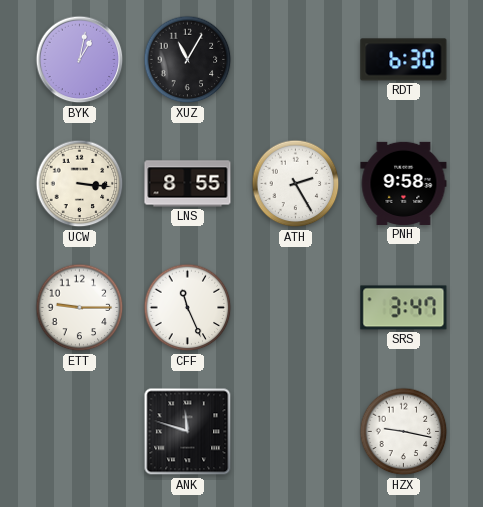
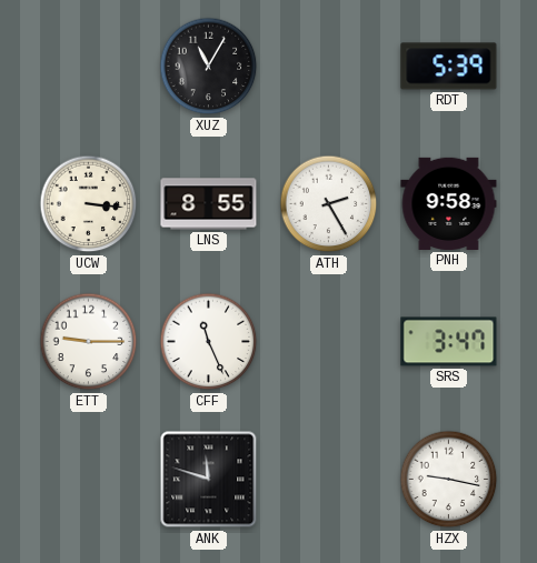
BYK: 1:02 -> none (80, 60)
RDT: 6:30 -> 5:39 (449, 67)
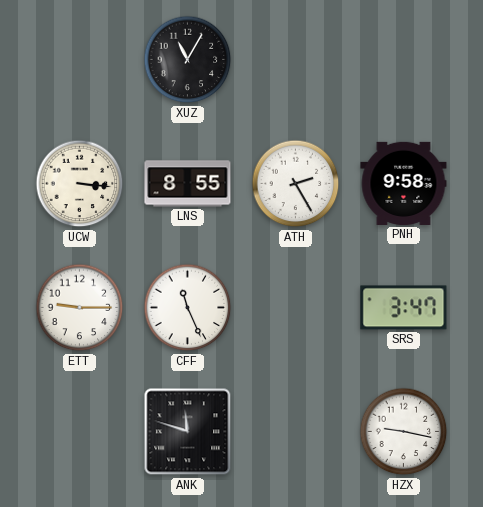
RDT: 5:39 -> none (449, 67)
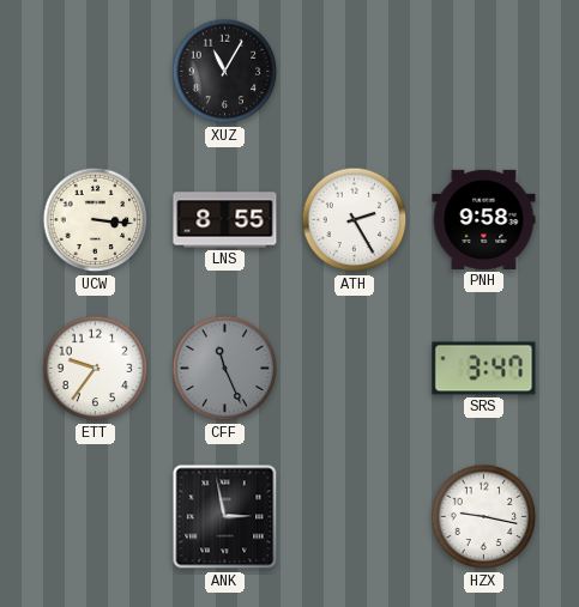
ETT: 9:15 -> 9:36 (96, 369)
CFF dial: white -> grey (225, 369)
ANK: 11:48 -> 2:58 (225, 517)
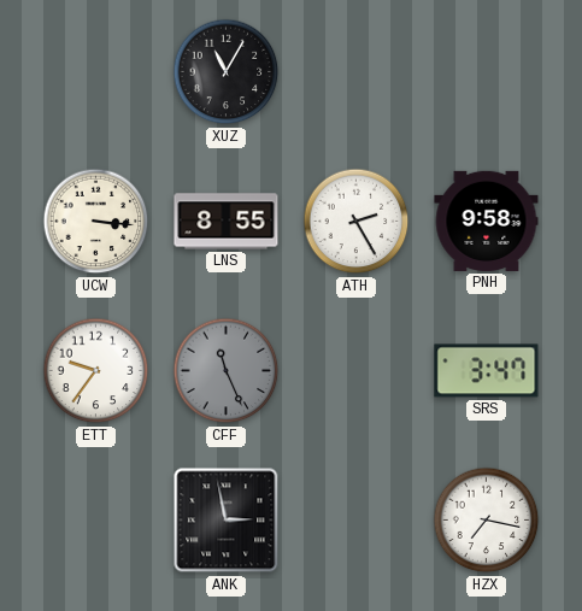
HZX: 9:17 -> 7:17 (487, 521)
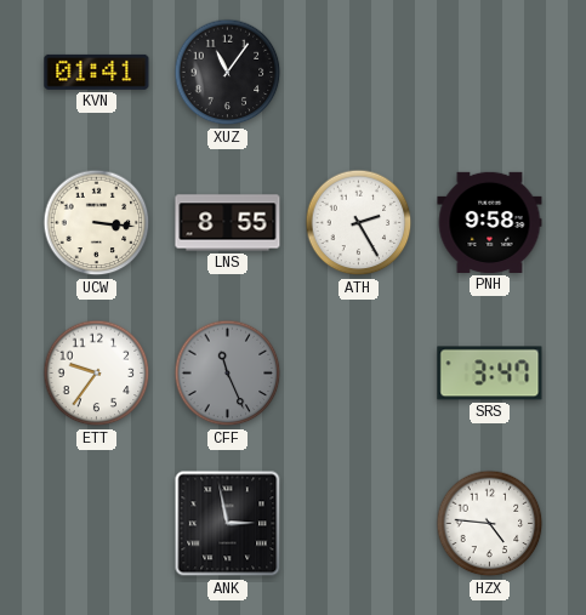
KVN: none -> 01:41 (97, 72)
XUZ: 11:05 -> 11:06 (228, 73)
HZX: 7:17 -> 4:46 (490, 524)
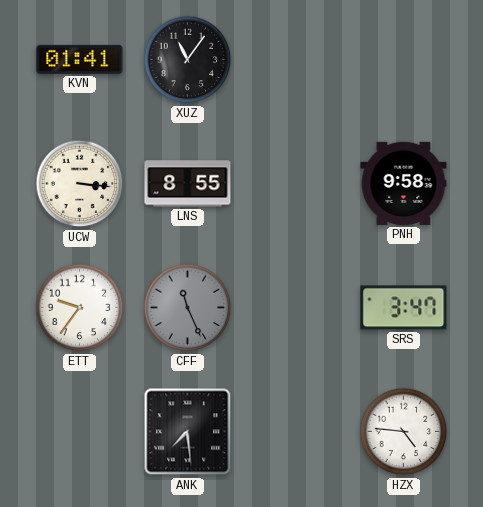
ATH: 2:25 -> none (359, 223)
ANK: 2:58 -> 7:29 (188, 432)
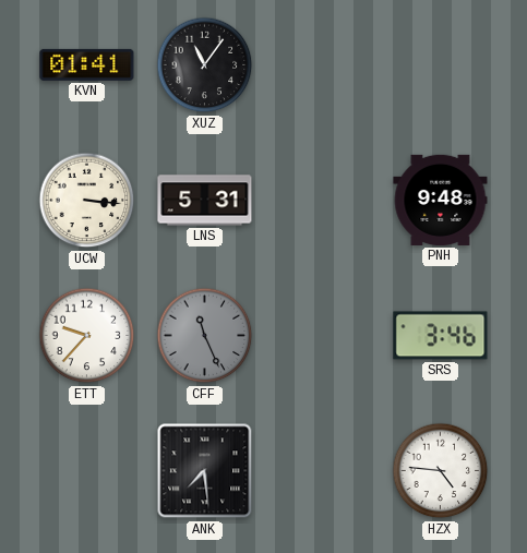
LNS: 8:55 -> 5:31 (205, 201)
PNH: 9:58 -> 9:48 (441, 200)
ETT: 9:36 -> 9:37 (87, 336)
SRS: 3:47 -> 3:46 (441, 336)
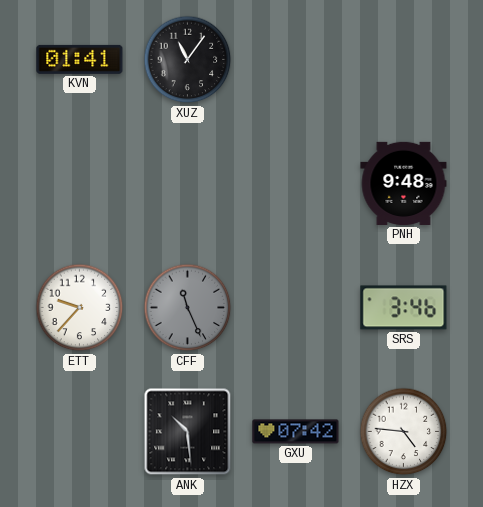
UCW: 3:16 -> none (87, 201)
LNS: 5:31 -> none (205, 201)
ANK: 7:29 -> 10:29 (188, 432)
GXU: none -> 07:42 (296, 432)
